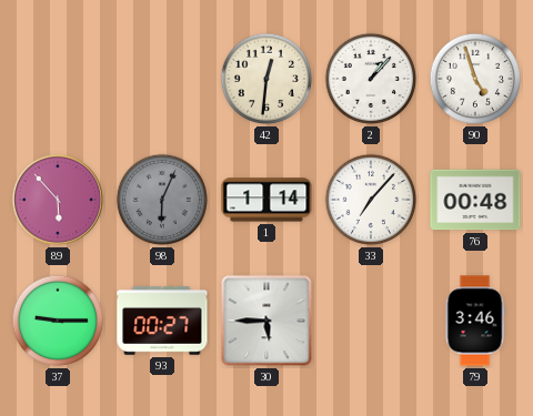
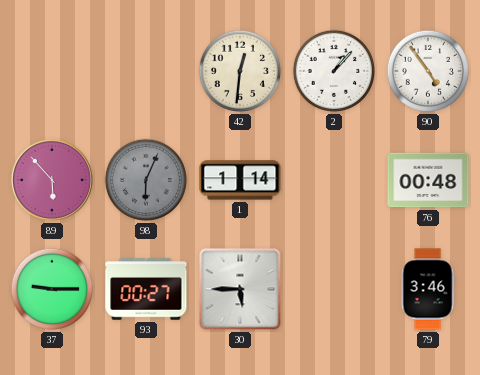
90: 4:57 -> 4:54 (428, 71)
33: 7:07 -> none (371, 200)
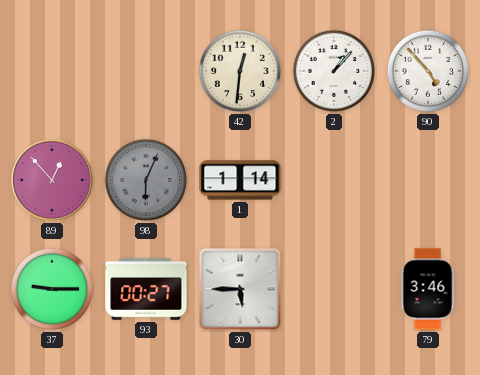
90: 4:54 -> 4:53 (428, 71)
89: 5:53 -> 12:53 (52, 180)
76: 00:48 -> none (428, 180)
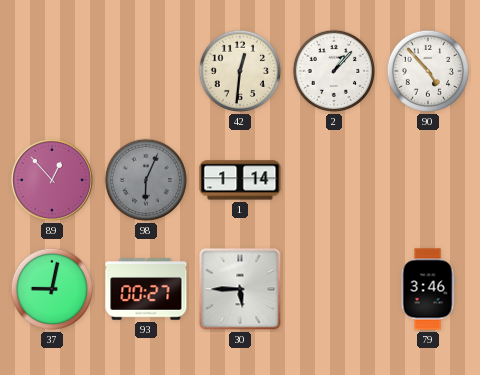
37: 9:15 -> 9:02 (52, 289)
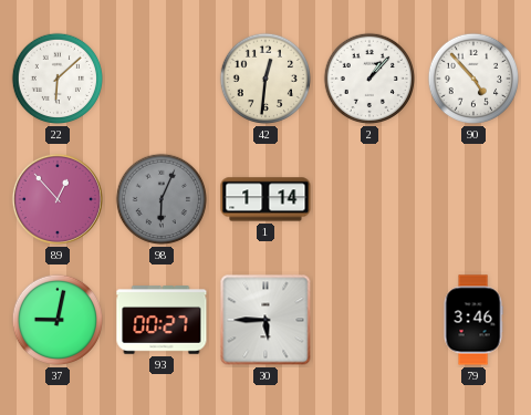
22: none -> 6:08 (58, 79)
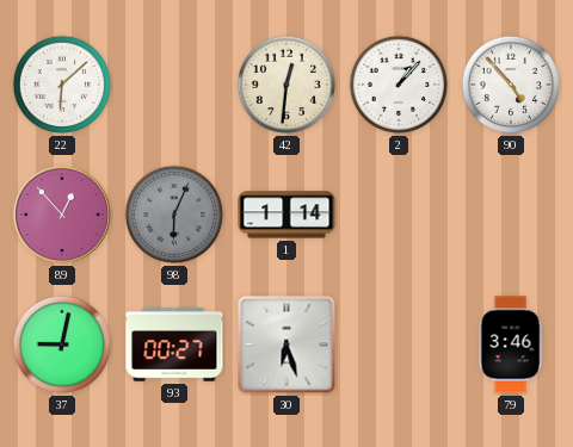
30: 5:45 -> 6:27 (286, 344)
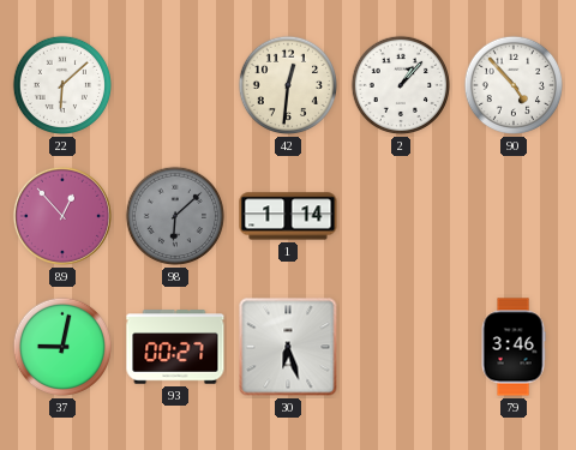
98: 6:04 -> 6:08 (175, 216)
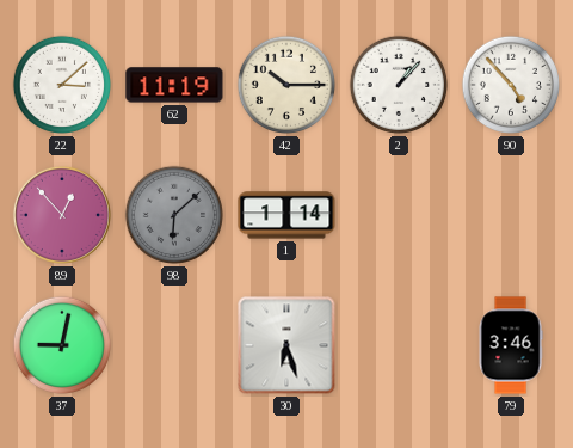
22: 6:08 -> 3:08 (62, 85)
62: none -> 11:19 (174, 85)
42: 12:31 -> 10:15 (286, 85)
93: 00:27 -> none (175, 347)
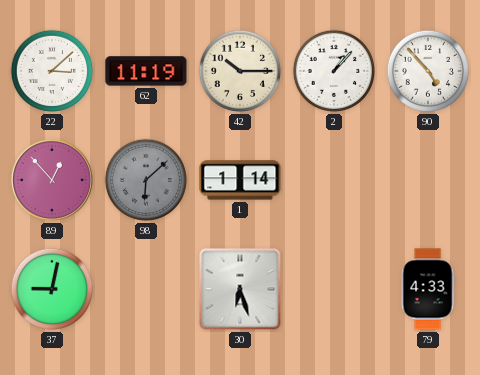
79: 3:46 -> 4:33 (428, 289)
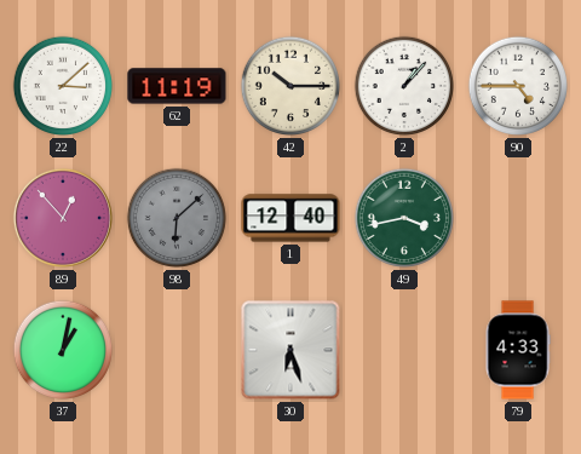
90: 4:53 -> 4:45 (518, 86)
1: 1:14 -> 12:40 (290, 218)
49: none -> 3:43 (404, 218)
37: 9:02 -> 1:02 (63, 350)
